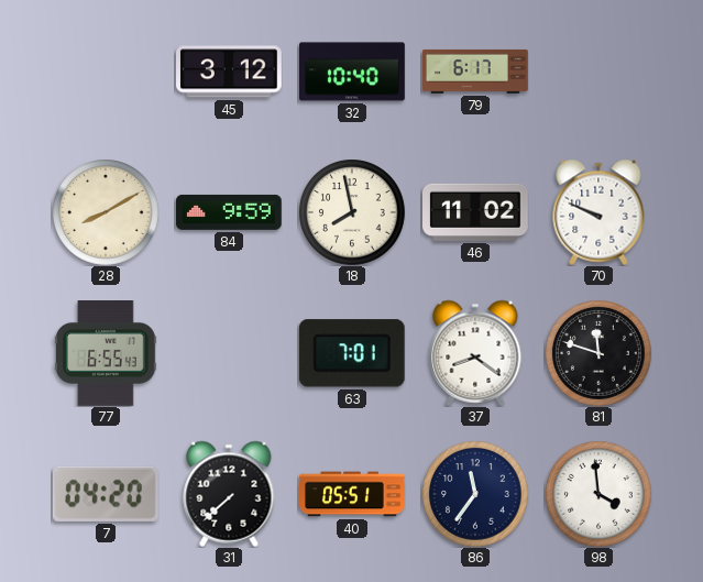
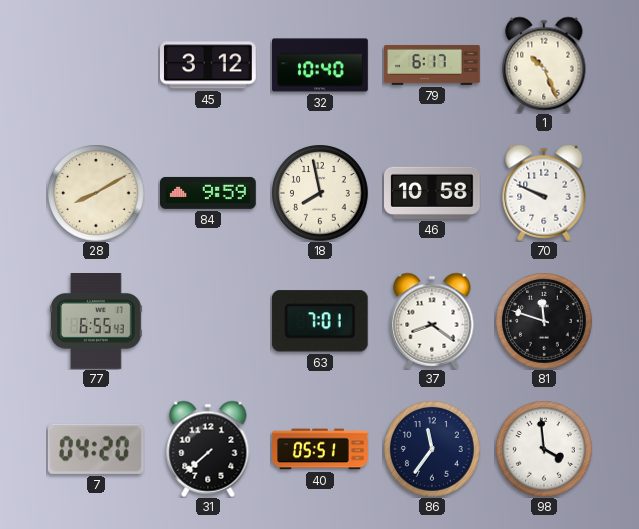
1: none -> 10:26 (544, 65)
46: 11:02 -> 10:58 (433, 193)
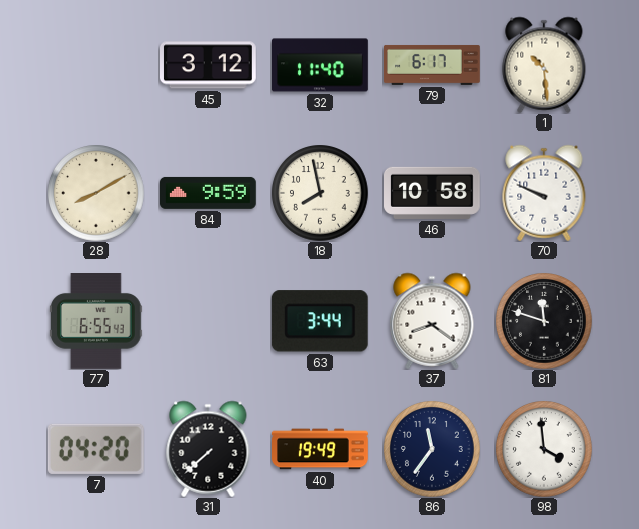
32: 10:40 -> 11:40 (321, 65)
1: 10:26 -> 10:29 (544, 65)
63: 7:01 -> 3:44 (320, 321)
40: 05:51 -> 19:49 (321, 449)
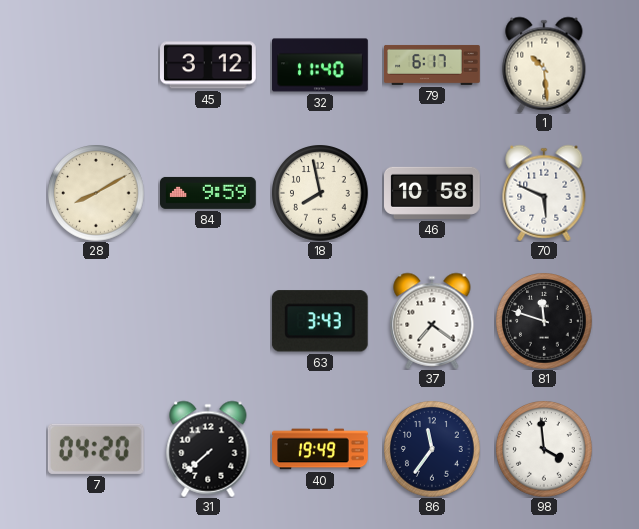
70: 9:49 -> 5:49 (544, 193)
77: 6:55 -> none (96, 322)
63: 3:44 -> 3:43 (320, 321)
37: 8:21 -> 7:21 (432, 321)
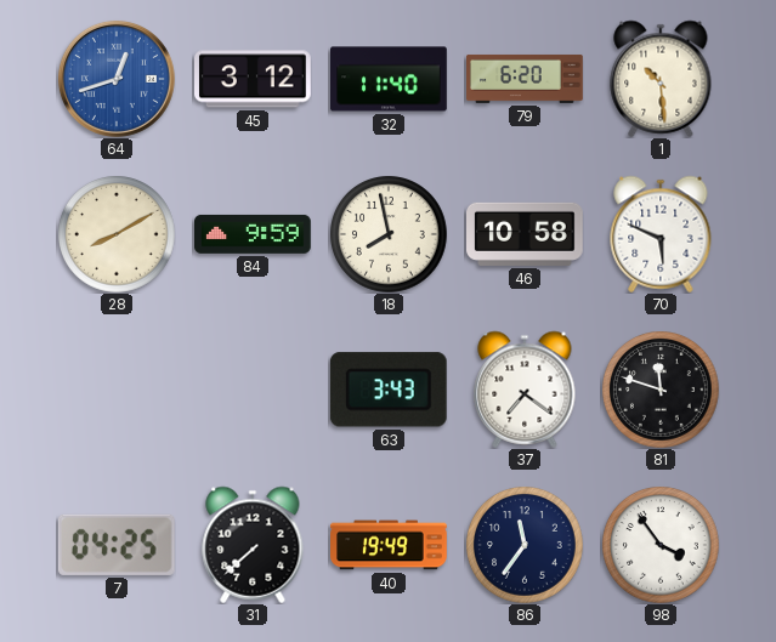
64: none -> 12:42 (117, 79)
79: 6:17 -> 6:20 (526, 79)
7: 04:20 -> 04:25 (117, 545)
98: 3:59 -> 3:54 (661, 545)
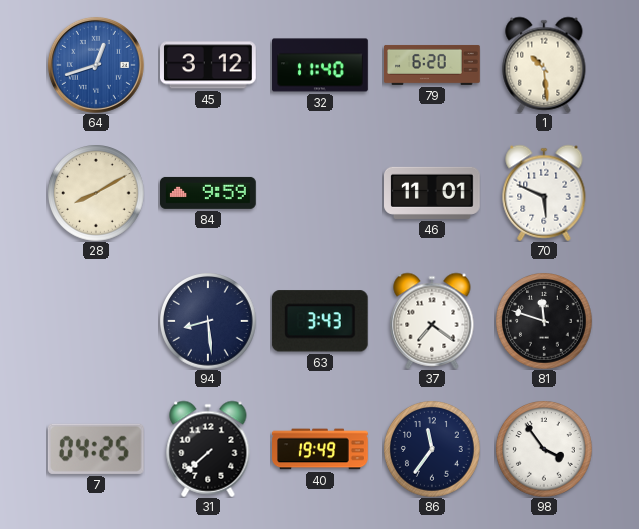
18: 7:58 -> none (389, 234)
46: 10:58 -> 11:01 (433, 193)
94: none -> 8:29 (208, 321)
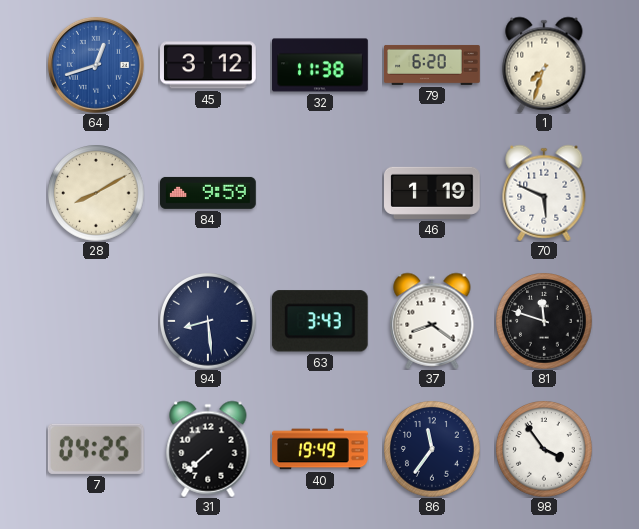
32: 11:40 -> 11:38 (321, 65)
1: 10:29 -> 7:33 (544, 65)
46: 11:01 -> 1:19 (433, 193)
37: 7:21 -> 8:21 (432, 321)
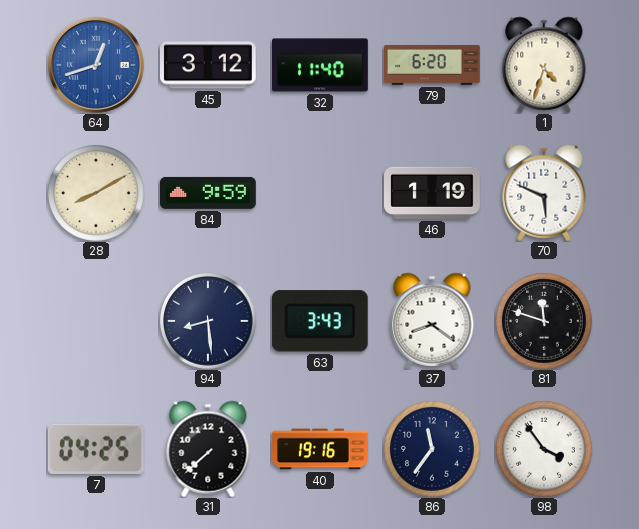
32: 11:38 -> 11:40 (321, 65)
1: 7:33 -> 4:33 (544, 65)
40: 19:49 -> 19:16 (321, 449)
